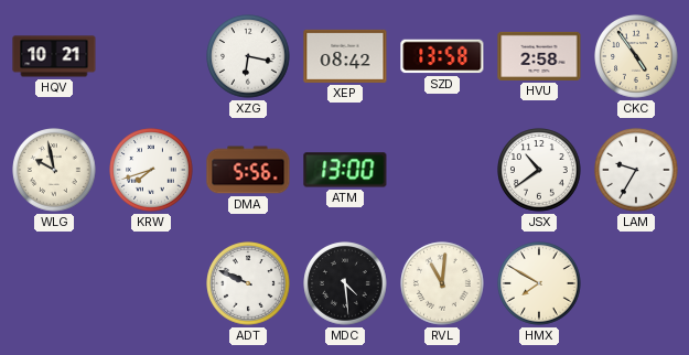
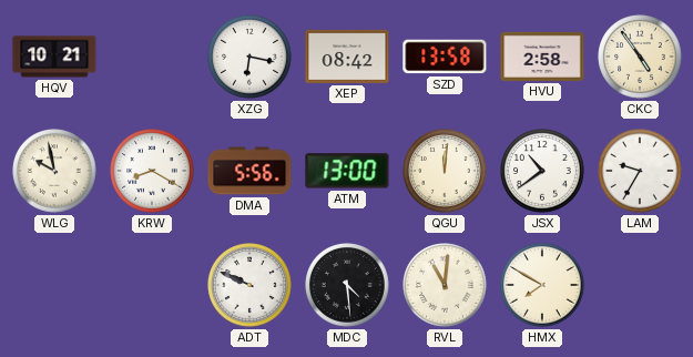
KRW: 7:42 -> 8:20 (152, 171)
QGU: none -> 12:01 (445, 171)
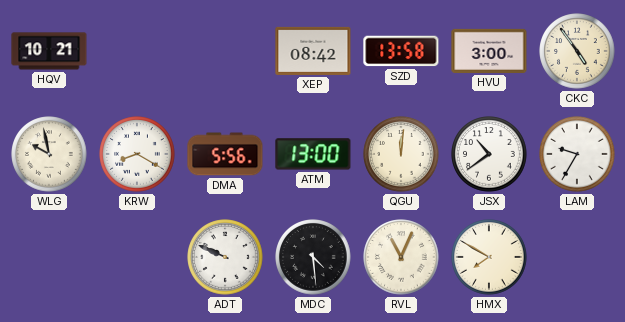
XZG: 6:17 -> none (249, 57)
HVU: 2:58 -> 3:00 (489, 51)
RVL: 11:01 -> 11:04 (401, 257)
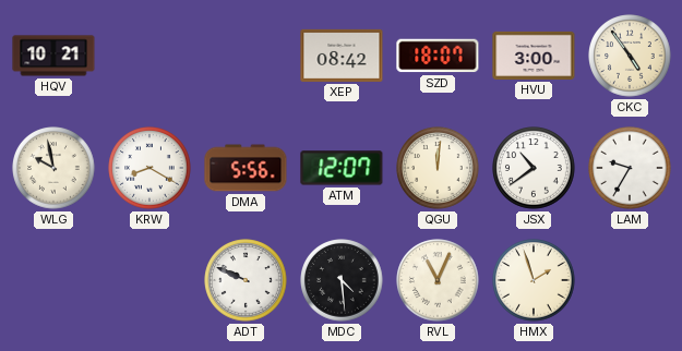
SZD: 13:58 -> 18:07 (438, 56)
ATM: 13:00 -> 12:07 (342, 168)
HMX: 7:50 -> 1:57 (534, 280)
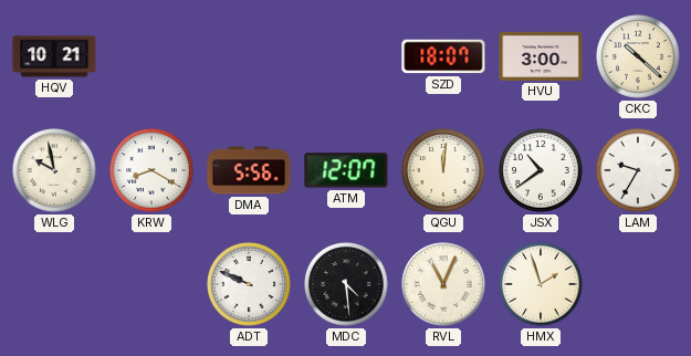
XEP: 08:42 -> none (342, 56)
CKC: 4:54 -> 10:22 (638, 56)
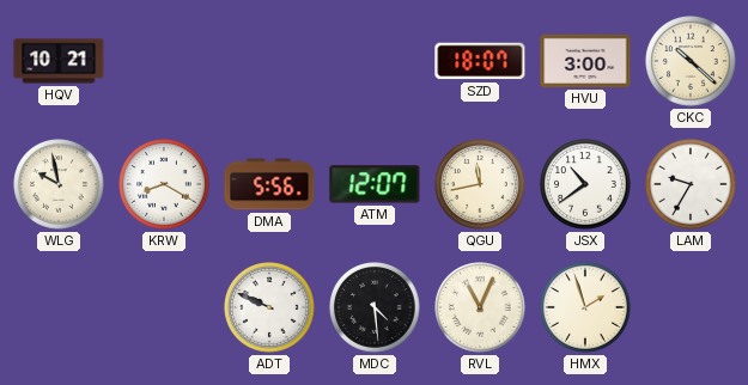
QGU: 12:01 -> 11:43 (480, 184)
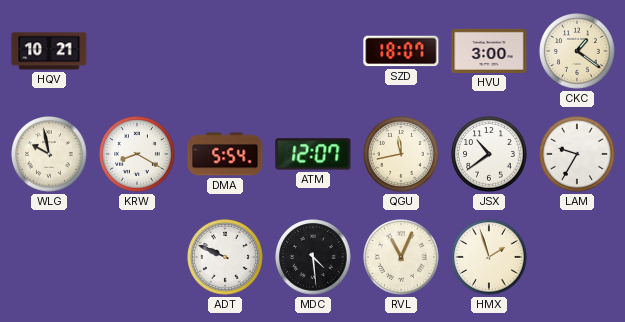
CKC: 10:22 -> 1:21 (577, 51)
DMA: 5:56 -> 5:54 (225, 154)
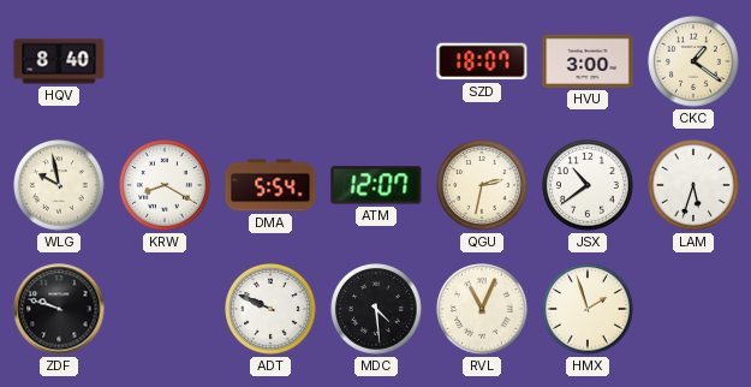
HQV: 10:21 -> 8:40 (59, 61)
QGU: 11:43 -> 2:32 (482, 185)
LAM: 9:35 -> 5:33 (693, 185)
ZDF: none -> 9:48 (59, 309)
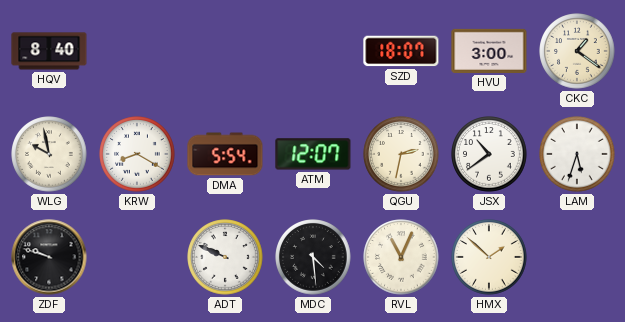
HMX: 1:57 -> 1:52 (489, 257)
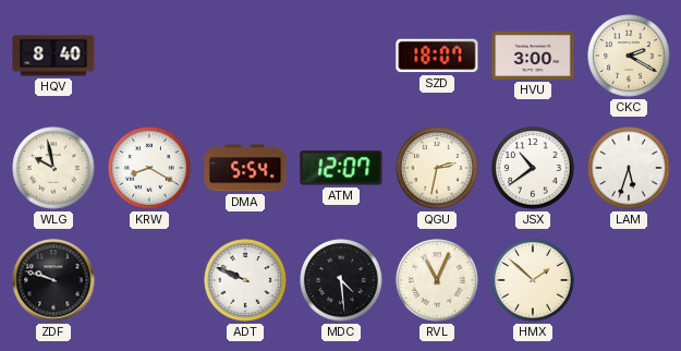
CKC: 1:21 -> 2:20 (629, 56)
